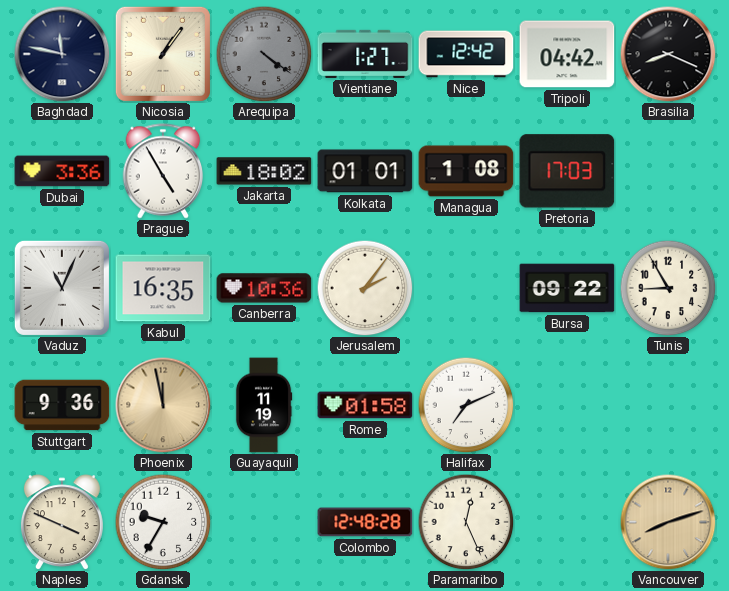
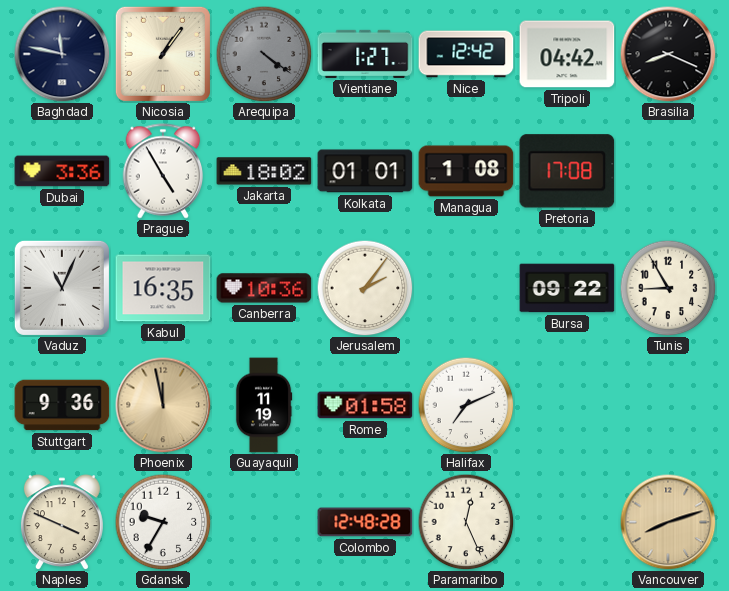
Pretoria: 17:03 -> 17:08 (567, 171)
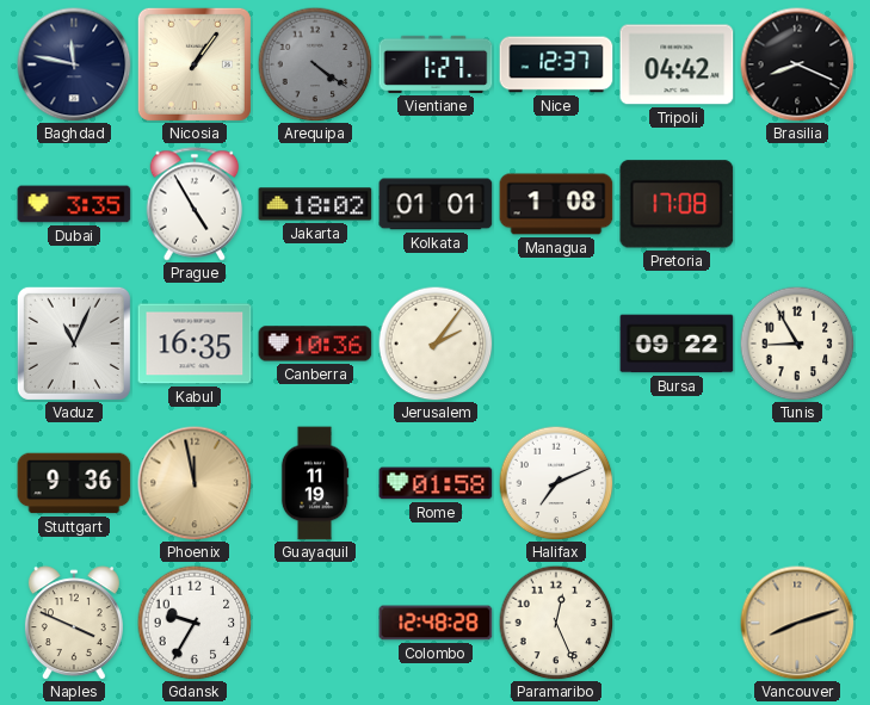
Nice: 12:42 -> 12:37 (556, 64)
Dubai: 3:36 -> 3:35 (74, 204)
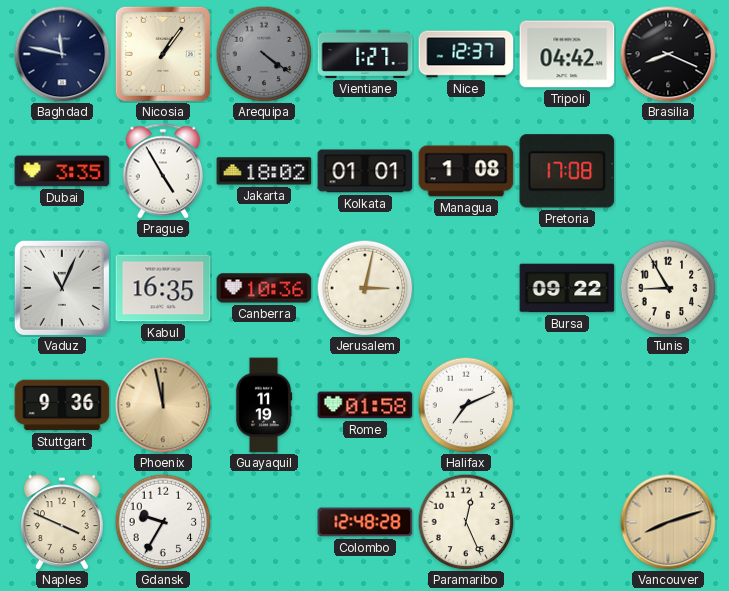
Jerusalem: 2:06 -> 3:02 (365, 288)
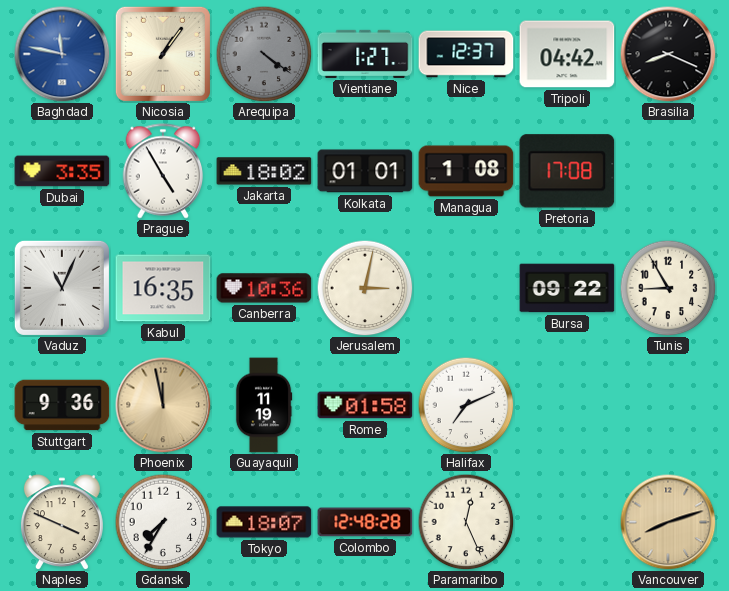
Baghdad dial: navy -> blue (62, 54)
Gdansk: 9:35 -> 7:35 (163, 522)
Tokyo: none -> 18:07 (264, 522)
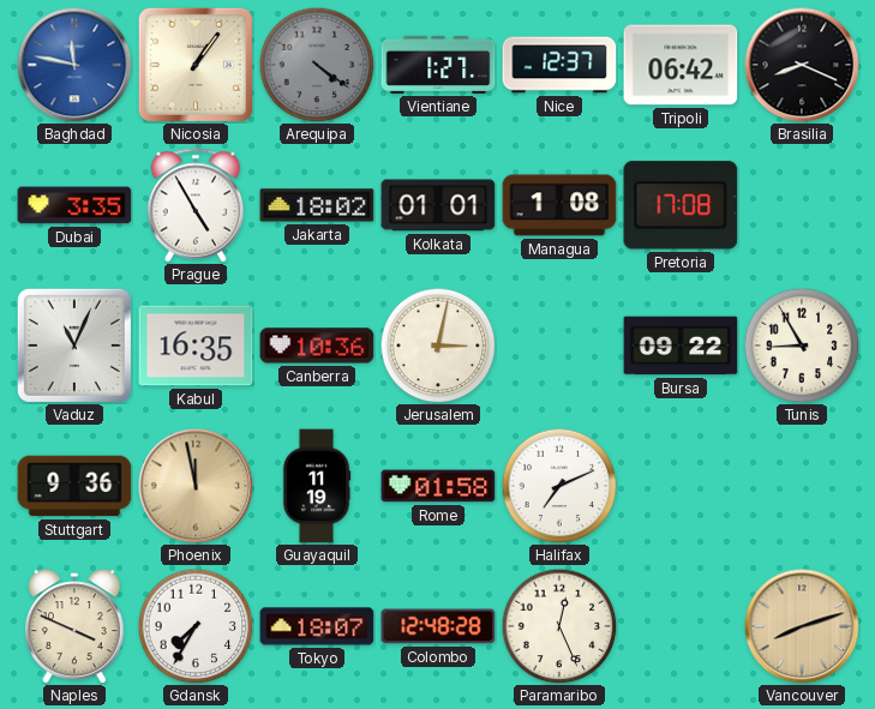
Tripoli: 04:42 -> 06:42 (681, 65)
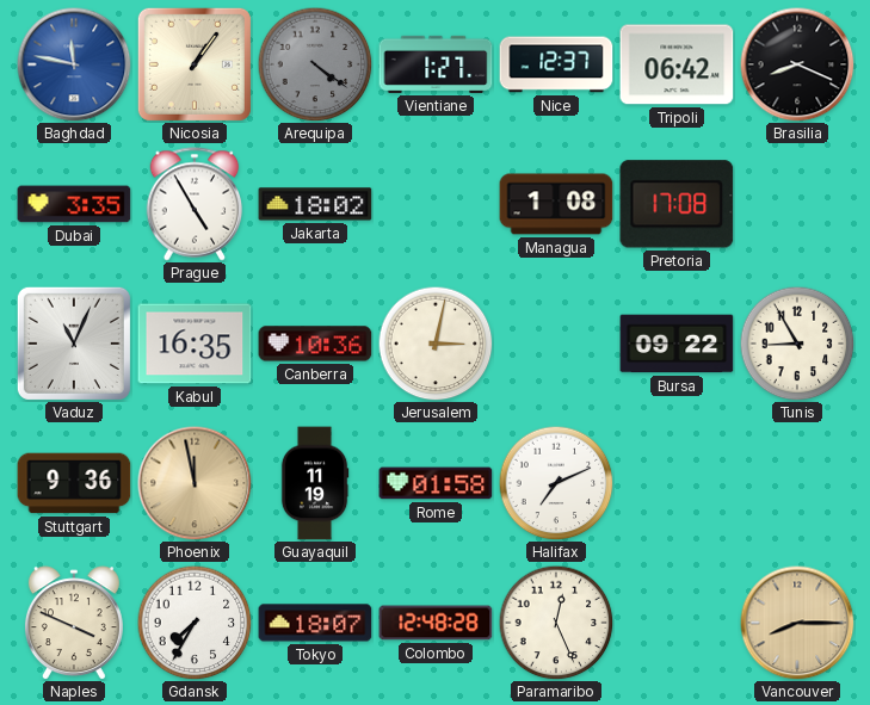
Kolkata: 01:01 -> none (438, 205)
Vancouver: 8:12 -> 8:15 (797, 623)
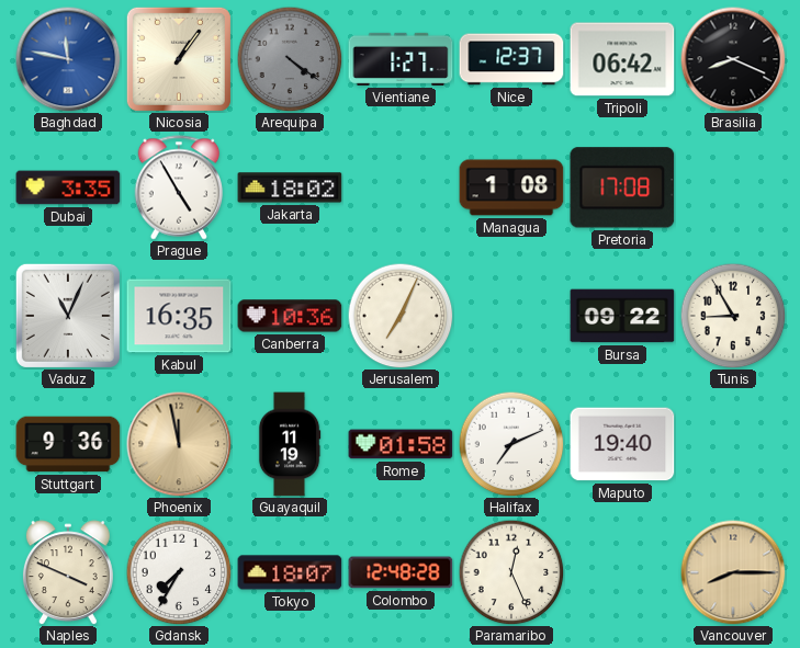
Jerusalem: 3:02 -> 7:04 (401, 316)
Maputo: none -> 19:40 (622, 444)
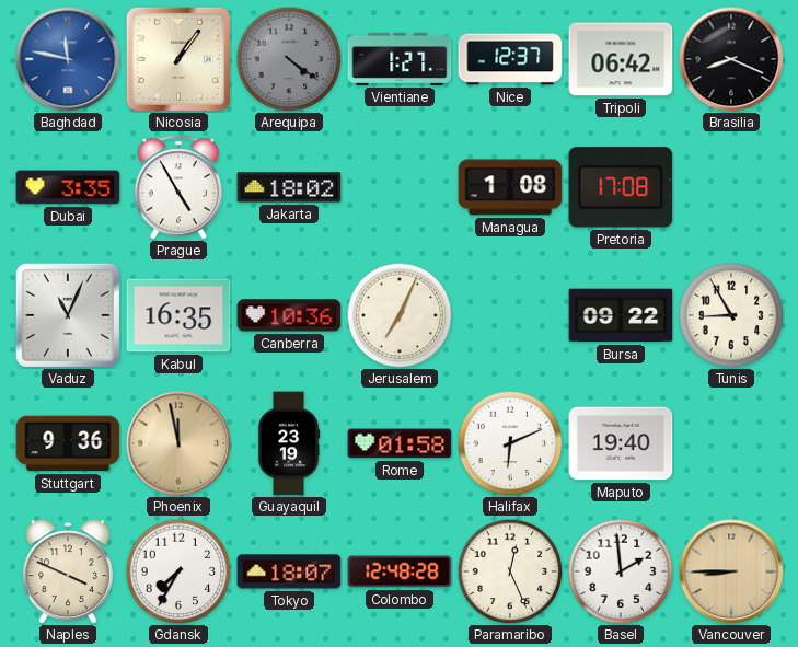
Guayaquil: 11:19 -> 23:19 (289, 443)
Halifax: 7:11 -> 6:11 (510, 443)
Basel: none -> 1:59 (621, 571)
Vancouver: 8:15 -> 8:45 (731, 571)
